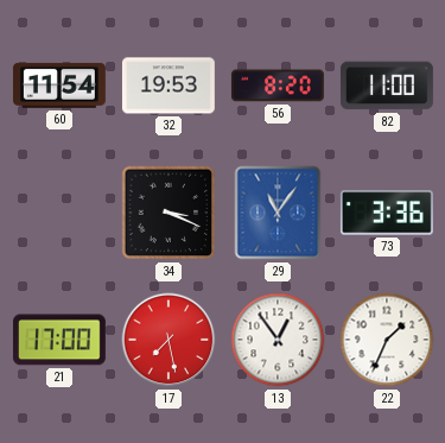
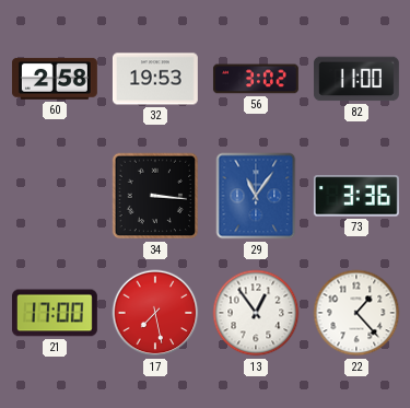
60: 11:54 -> 2:58 (55, 79)
56: 8:20 -> 3:02 (256, 79)
34: 3:19 -> 3:16 (155, 196)
22: 1:34 -> 1:23 (356, 313)
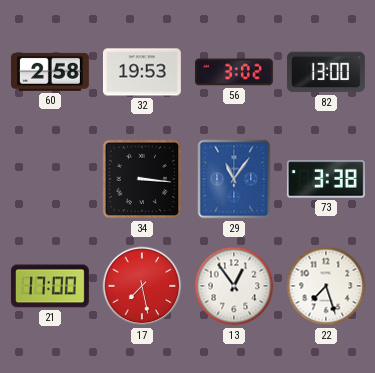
82: 11:00 -> 13:00 (326, 72)
73: 3:36 -> 3:38 (326, 179)
22: 1:23 -> 7:27 (326, 286)
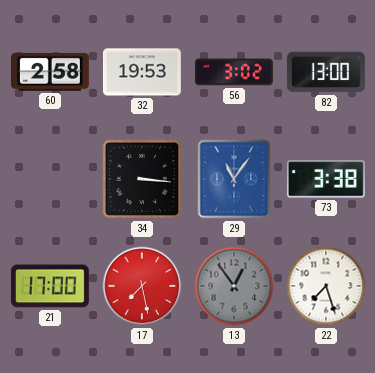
13 dial: white -> grey (234, 286)
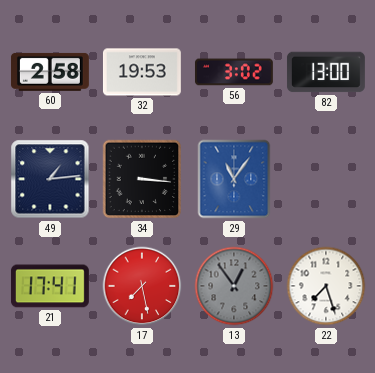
49: none -> 1:14 (50, 179)
73: 3:38 -> none (326, 179)
21: 17:00 -> 17:41 (50, 286)
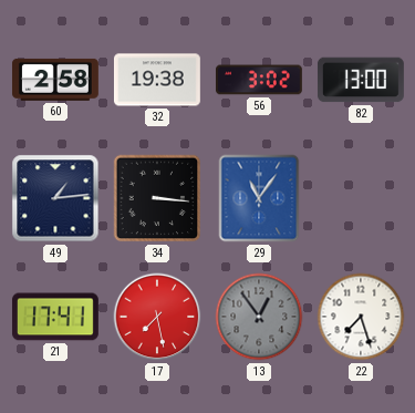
32: 19:53 -> 19:38 (157, 80)
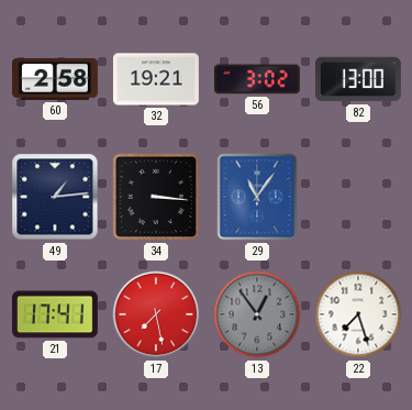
32: 19:38 -> 19:21 (156, 79)
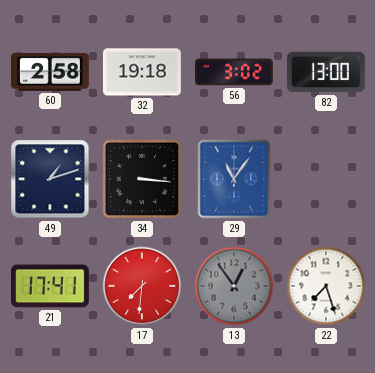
32: 19:21 -> 19:18 (142, 72)
49: 1:14 -> 1:12 (50, 179)
17: 7:28 -> 7:31 (142, 286)
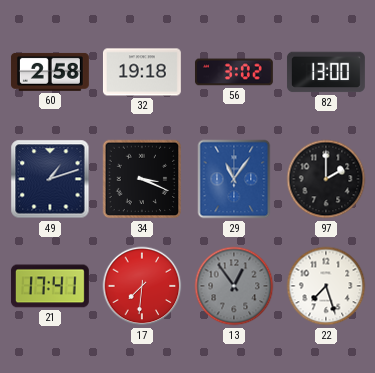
34: 3:16 -> 3:19 (142, 179)
97: none -> 2:00 (326, 179)
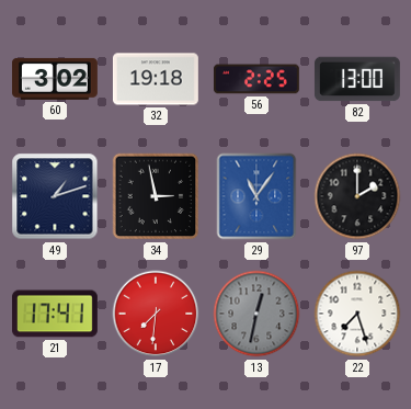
60: 2:58 -> 3:02 (55, 79)
56: 3:02 -> 2:25 (256, 79)
34: 3:19 -> 2:58 (156, 196)
13: 12:54 -> 12:32 (256, 314)
